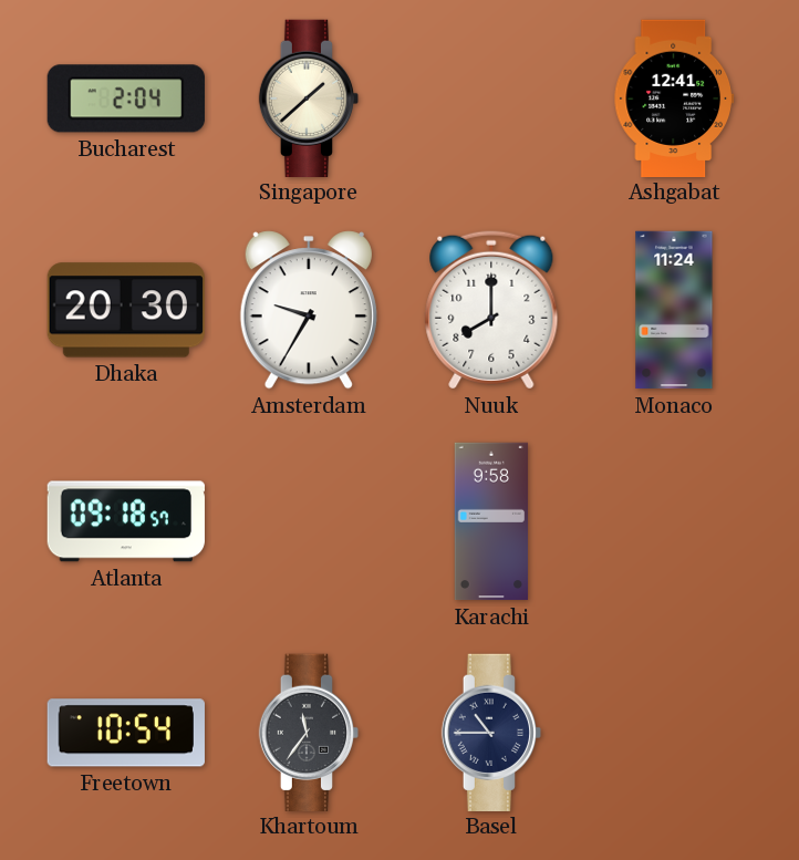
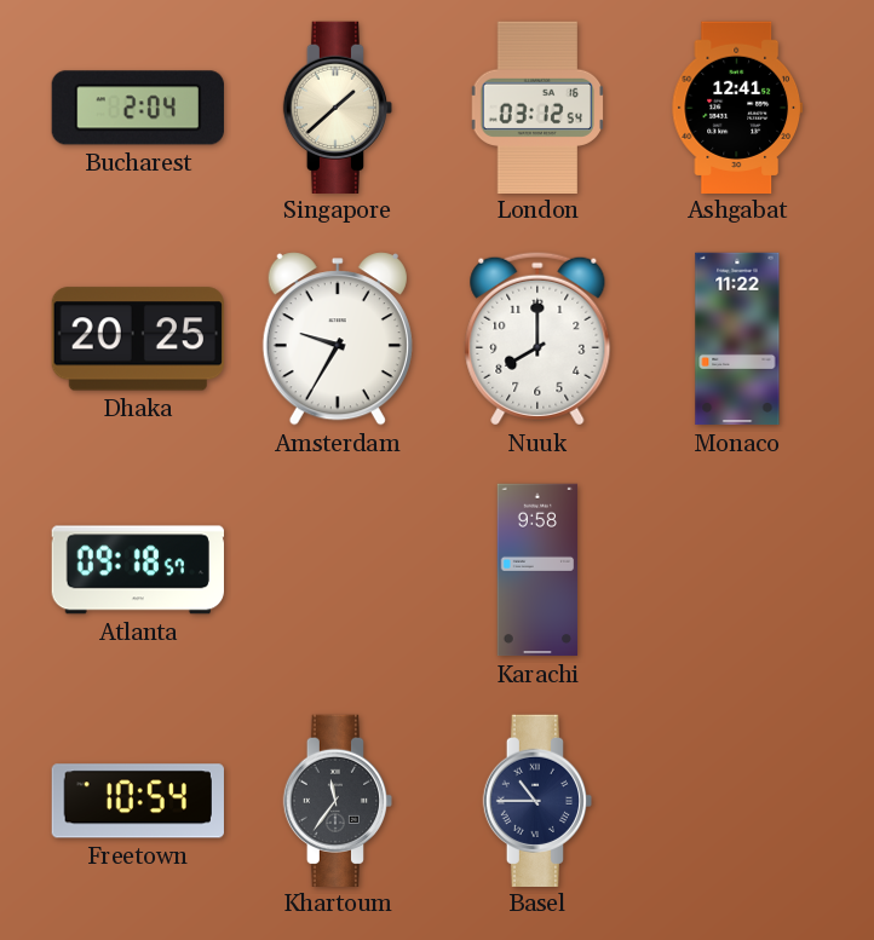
London: none -> 03:12 (537, 106)
Dhaka: 20:30 -> 20:25 (138, 339)
Monaco: 11:24 -> 11:22 (737, 339)
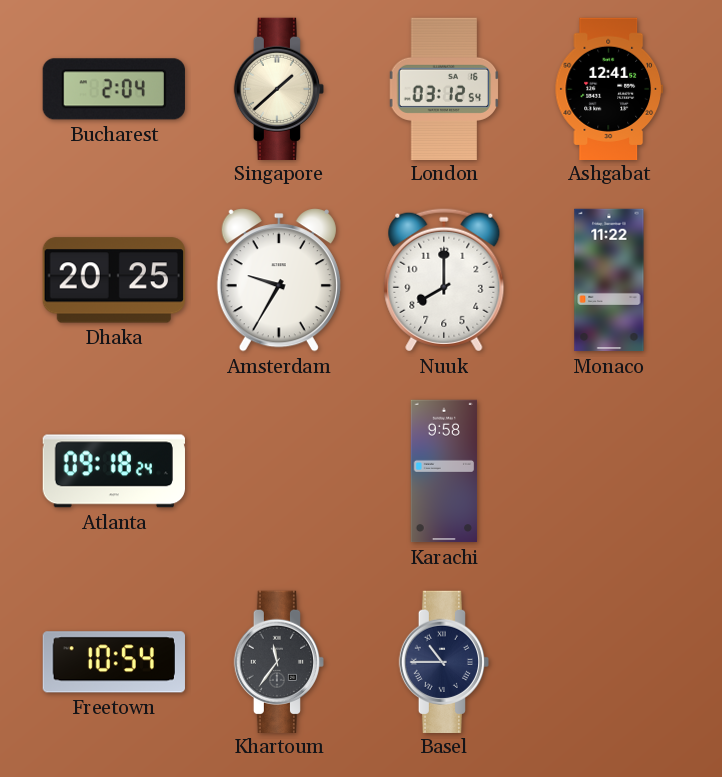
Atlanta: 09:18:57 -> 09:18:24 (114, 471)
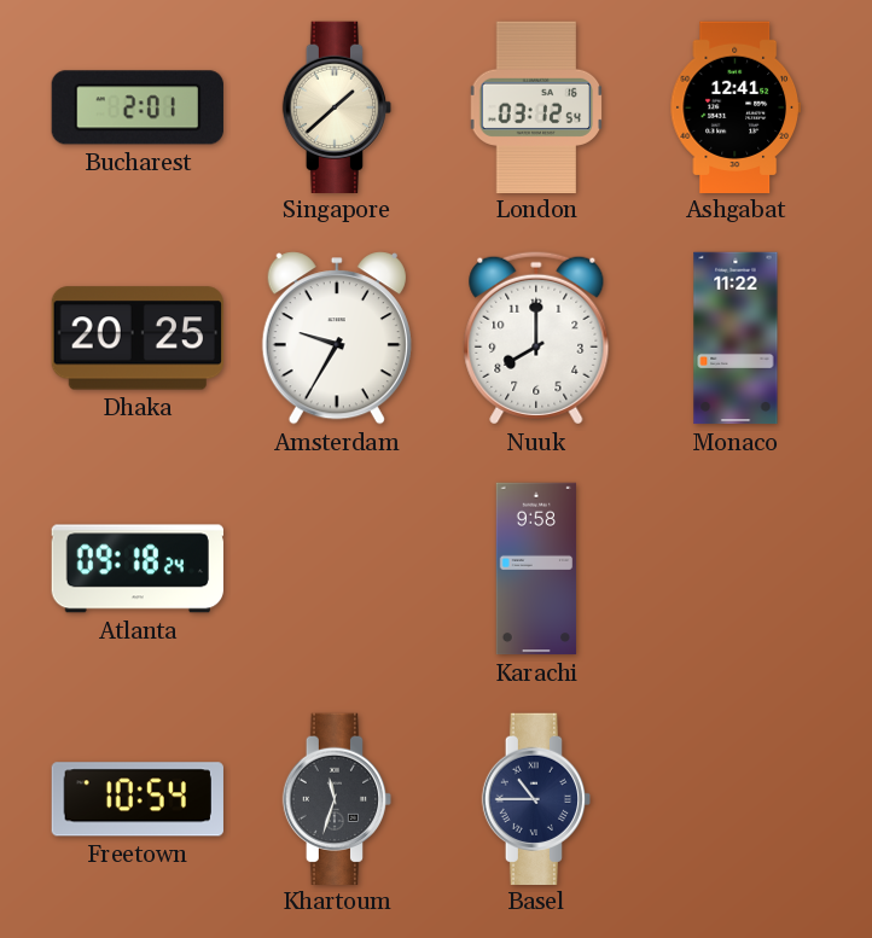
Bucharest: 2:04 -> 2:01 (138, 107)
Khartoum: 11:36 -> 11:33 (336, 798)
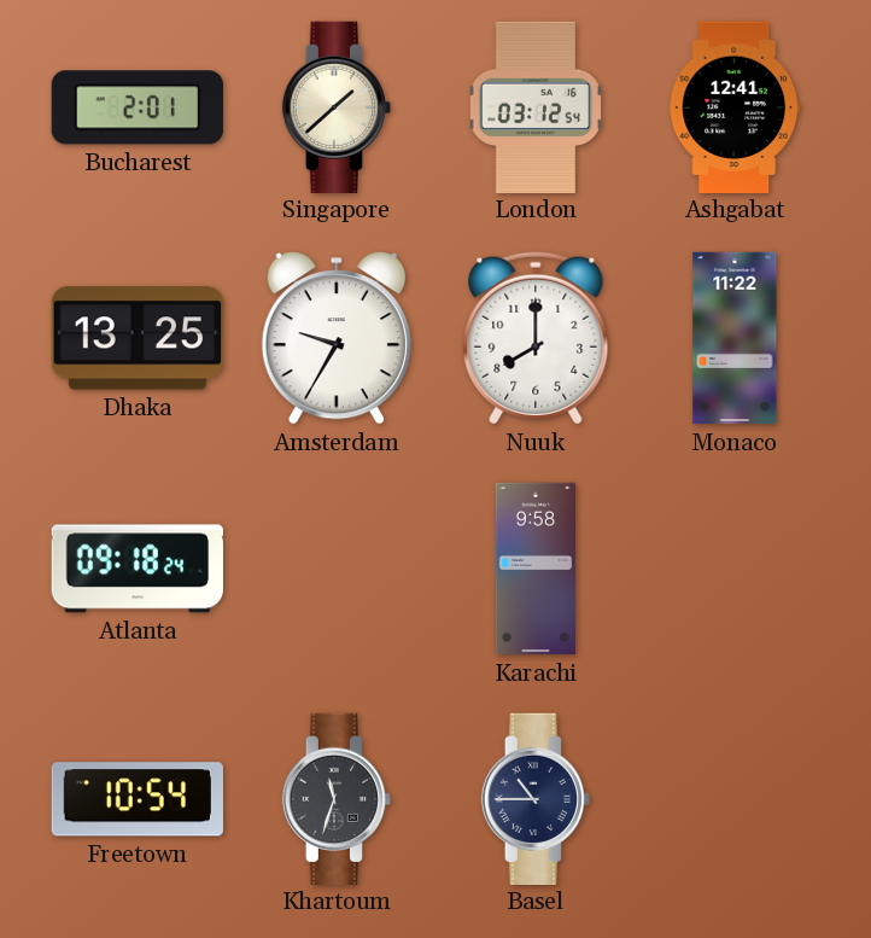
Dhaka: 20:25 -> 13:25 (138, 338)
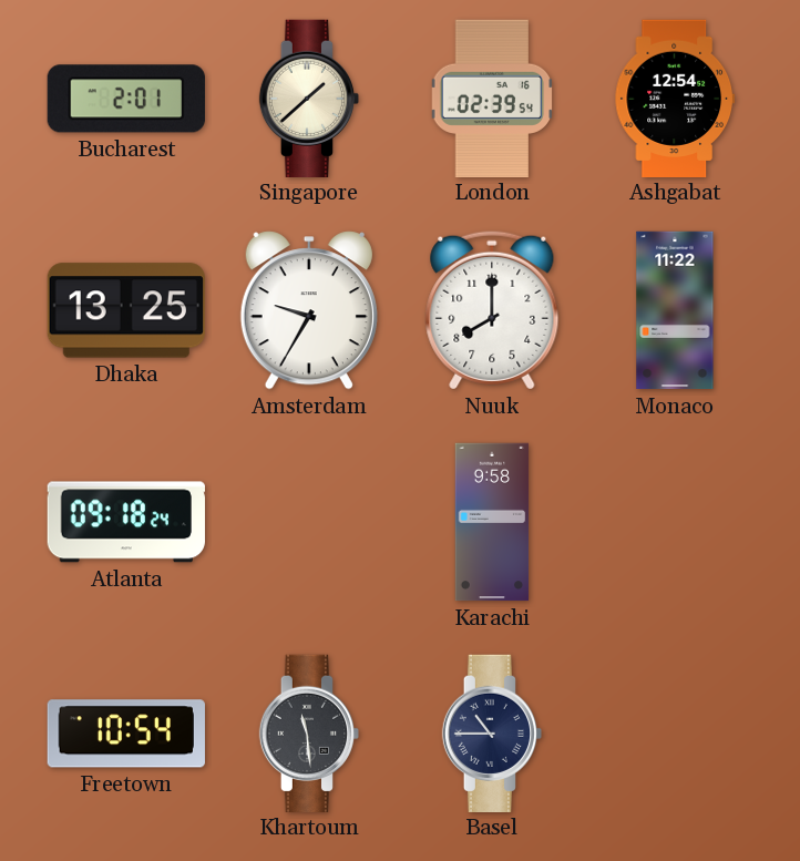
London: 03:12 -> 02:39 (492, 98)
Ashgabat: 12:41 -> 12:54 (674, 98)
Khartoum: 11:33 -> 11:29 (308, 732)
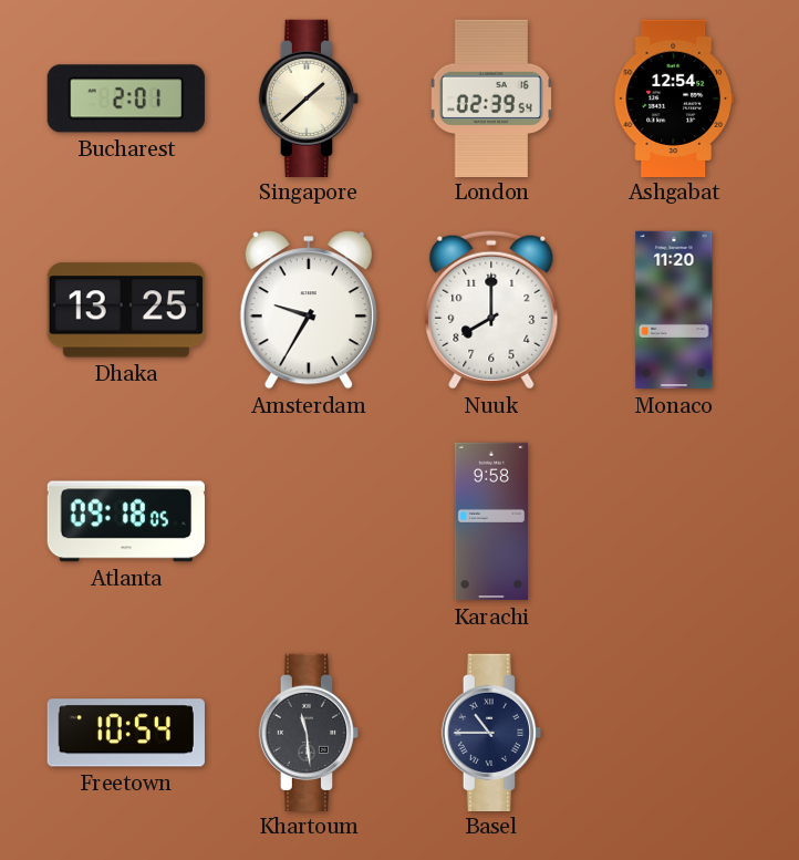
Monaco: 11:22 -> 11:20 (674, 310)
Atlanta: 09:18:24 -> 09:18:05 (126, 521)
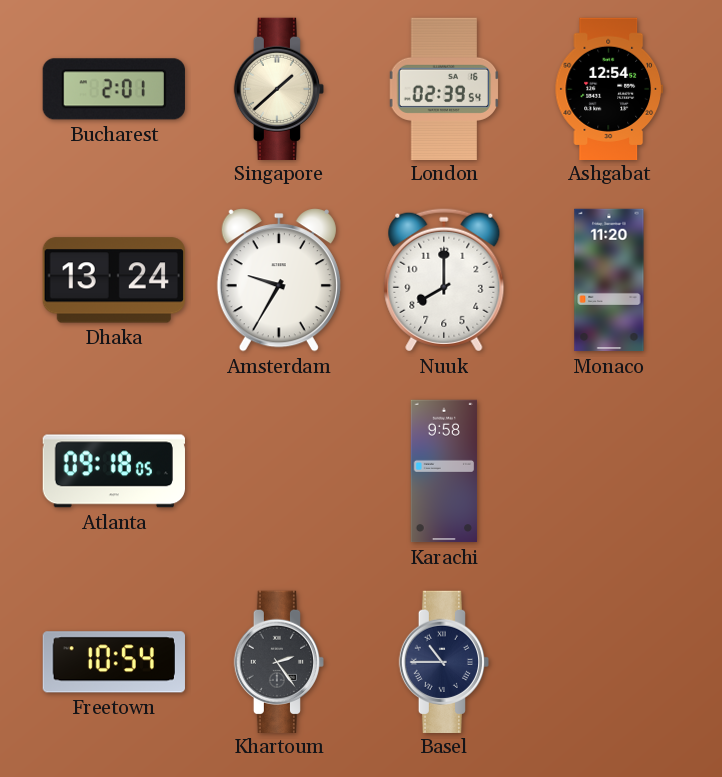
Dhaka: 13:25 -> 13:24 (114, 280)
Khartoum: 11:29 -> 2:24 (278, 661)
